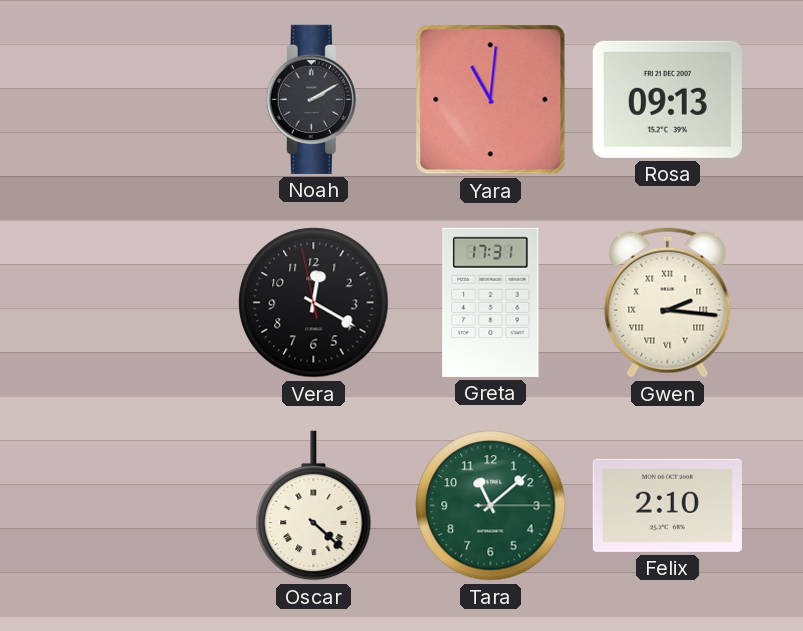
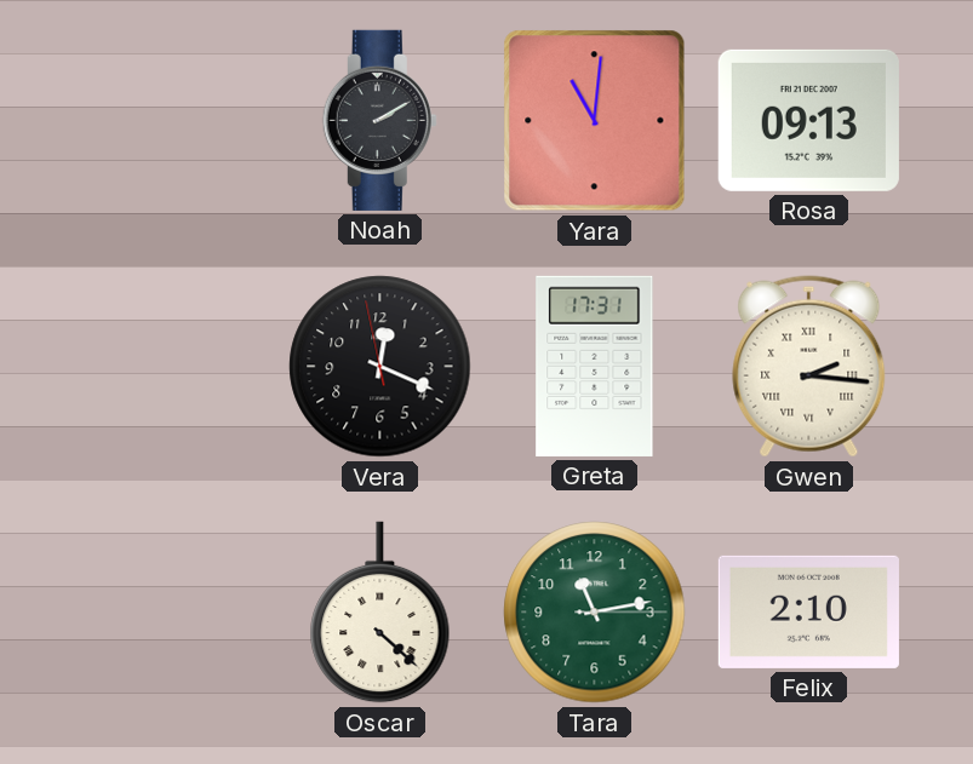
Vera: 12:19 -> 12:18 (380, 367)
Tara: 11:08 -> 11:13 (595, 613)
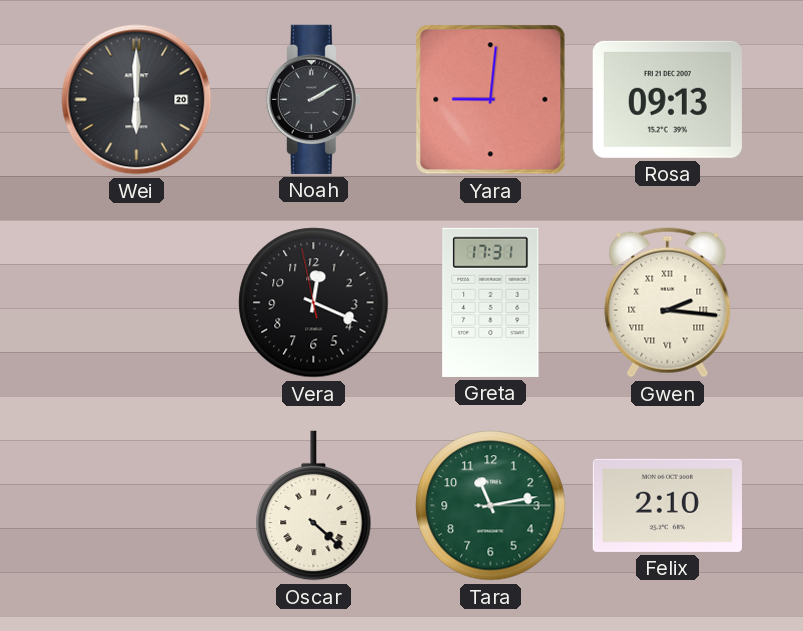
Wei: none -> 6:00 (137, 100)
Yara: 11:01 -> 9:01 (491, 100)
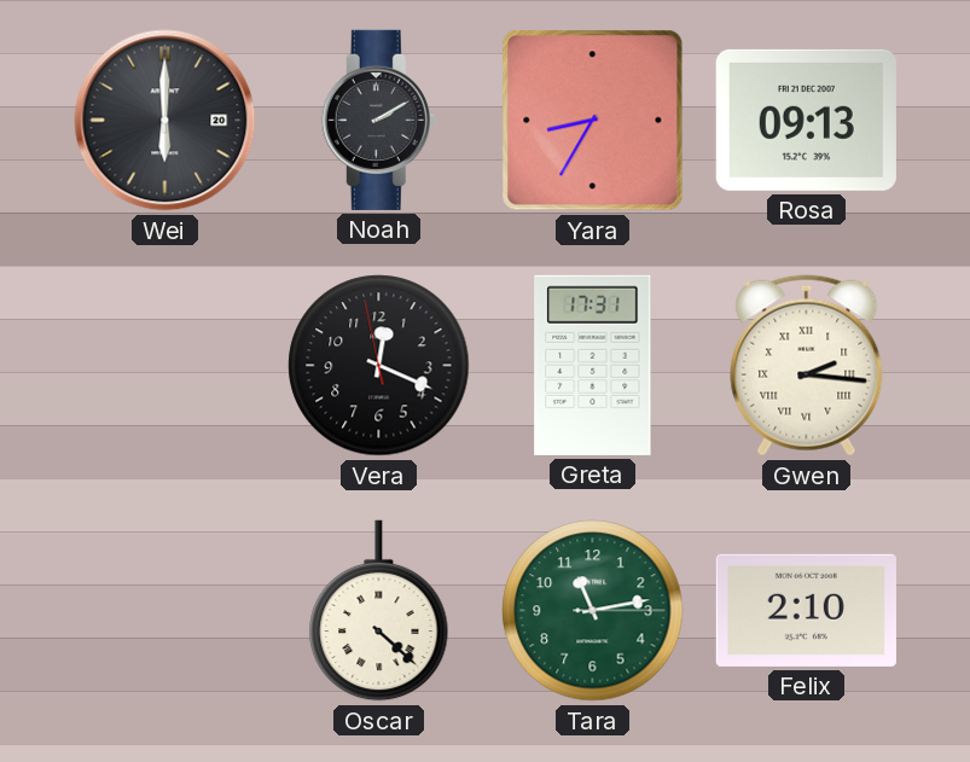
Yara: 9:01 -> 8:35 (593, 121)
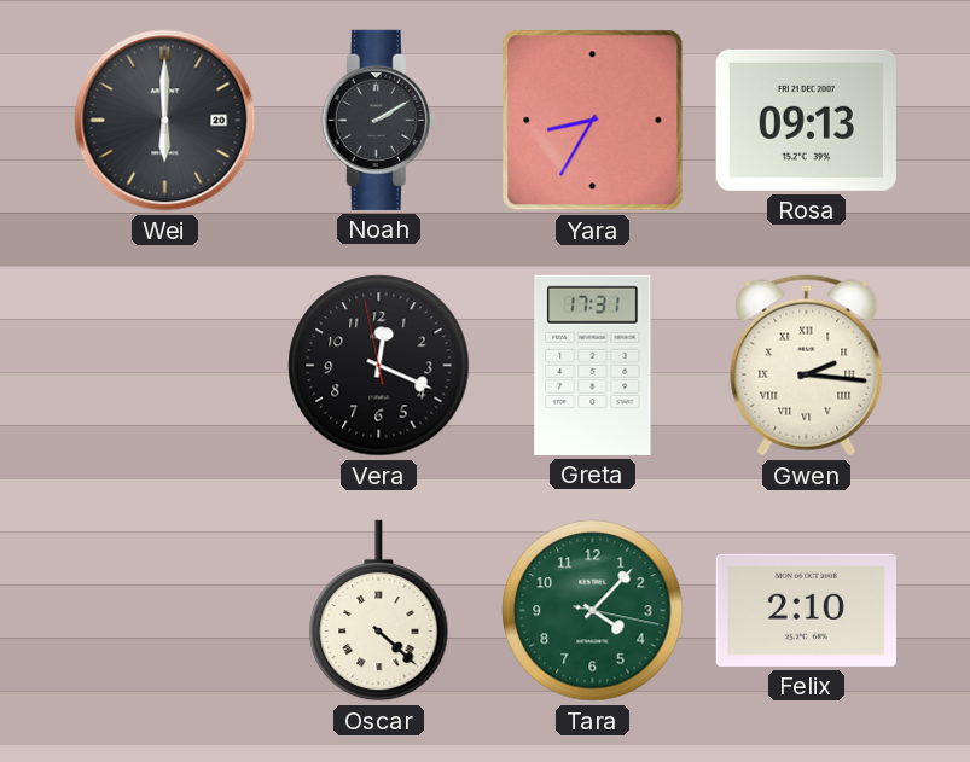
Tara: 11:13 -> 4:07 (593, 611)
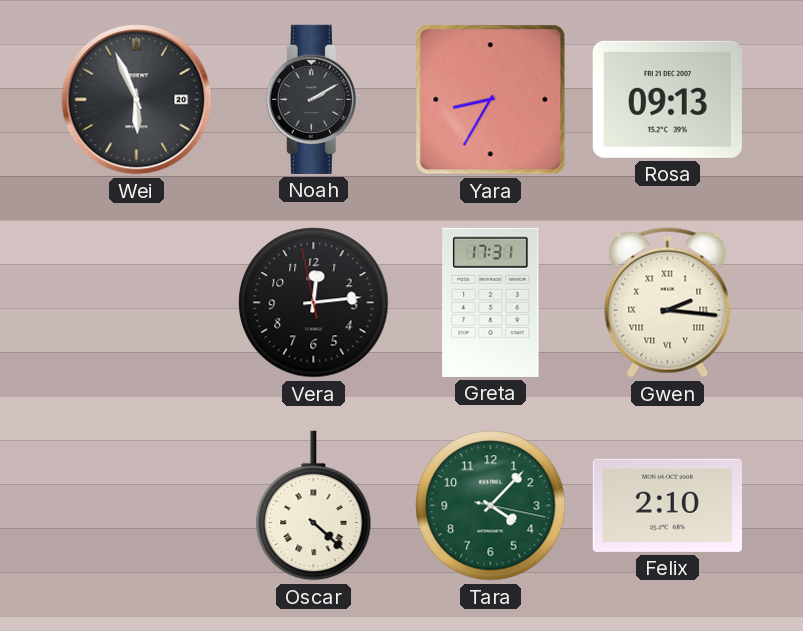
Wei: 6:00 -> 5:56 (137, 100)
Vera: 12:18 -> 12:13 (314, 303)
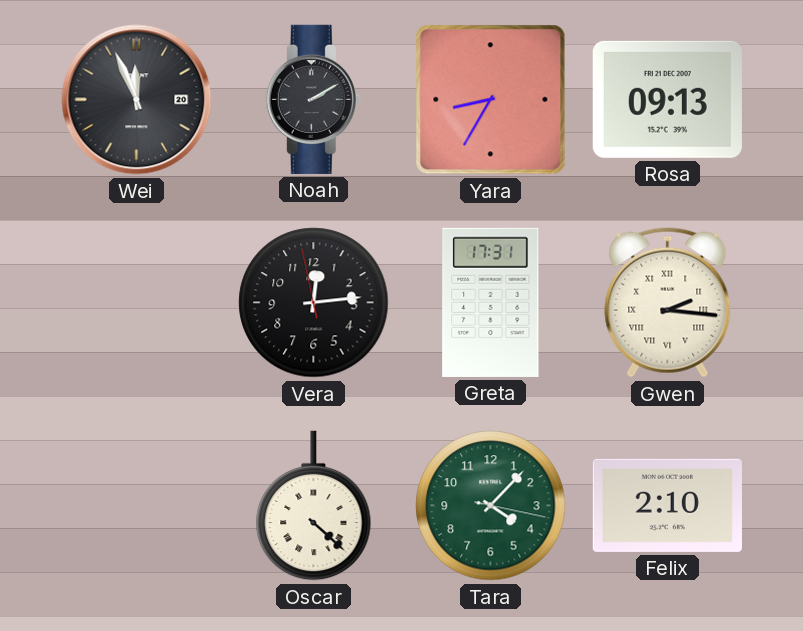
Wei: 5:56 -> 11:56 (137, 100)
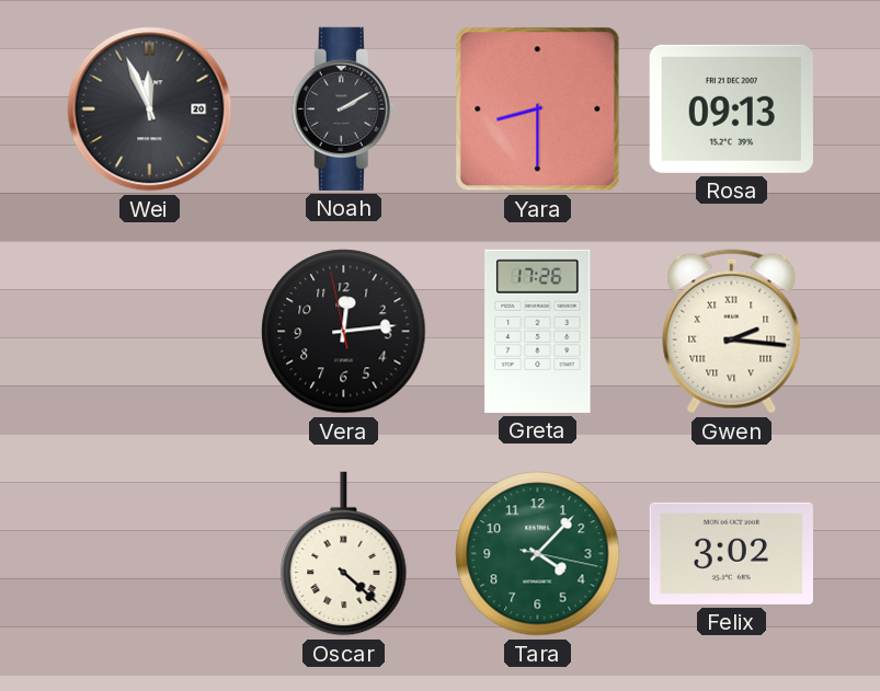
Yara: 8:35 -> 8:30 (538, 110)
Greta: 17:31 -> 17:26 (538, 331)
Felix: 2:10 -> 3:02 (731, 553)
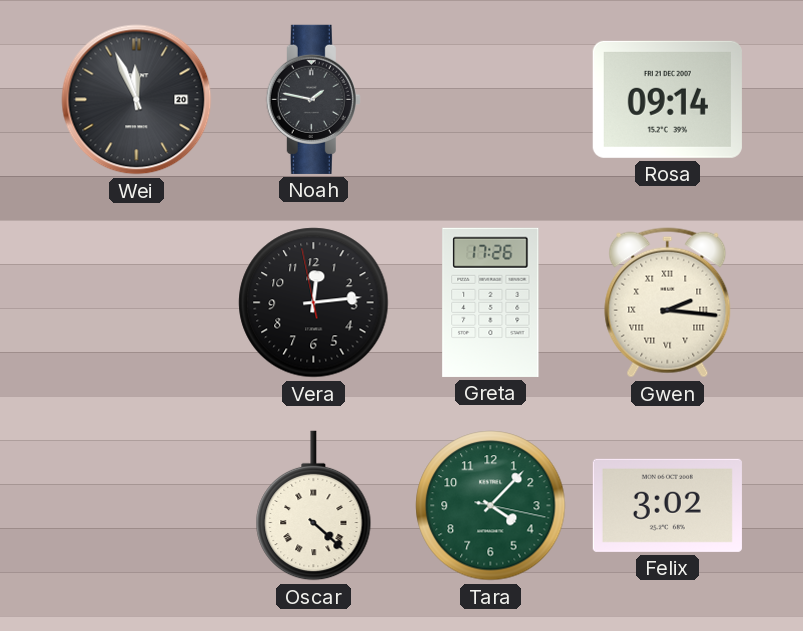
Noah: 2:10 -> 1:47 (313, 99)
Yara: 8:30 -> none (538, 110)
Rosa: 09:13 -> 09:14 (667, 99)
